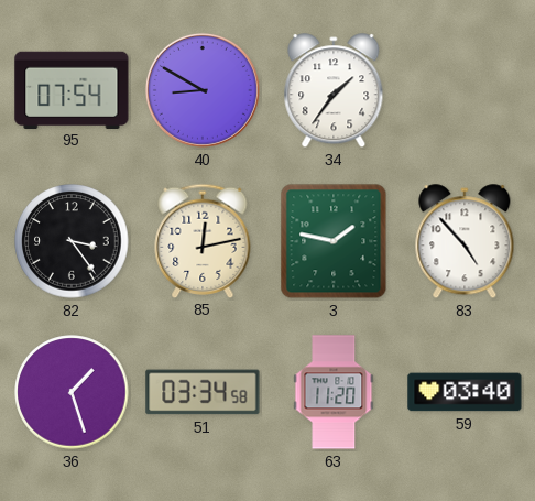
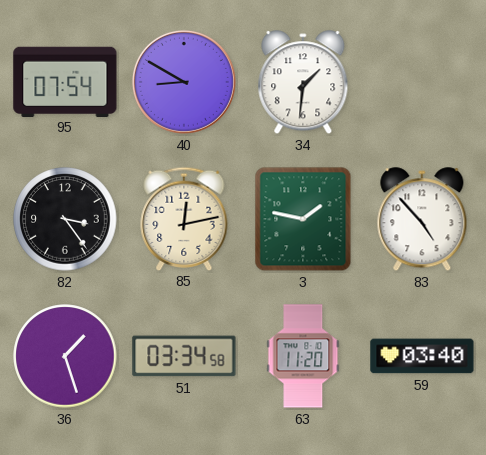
34: 1:36 -> 1:31 (303, 83)
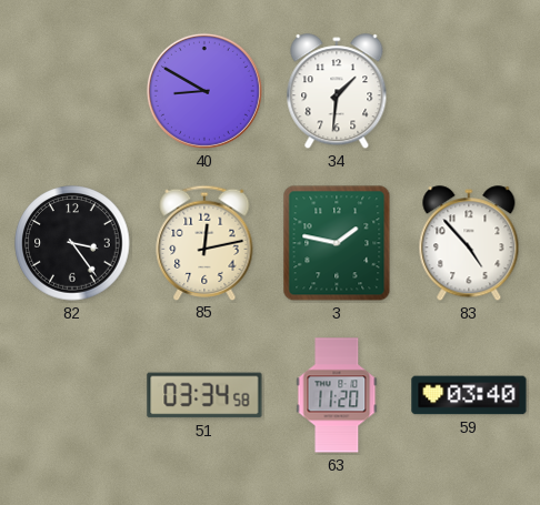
95: 07:54 -> none (65, 81)
36: 1:27 -> none (65, 356)
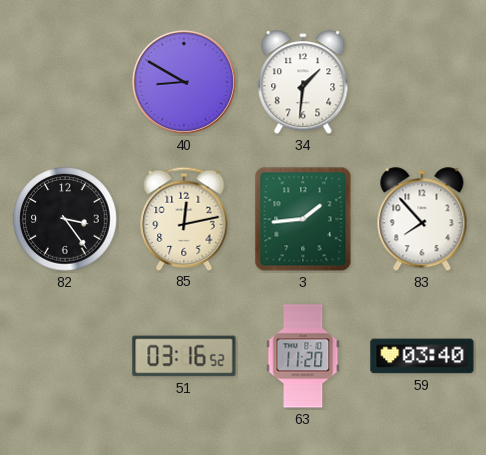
3: 1:47 -> 1:44 (303, 219)
83: 4:53 -> 7:53 (422, 220)
51: 03:34 -> 03:16 (184, 356)
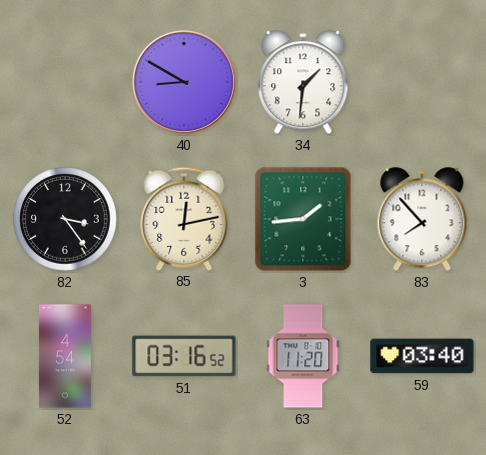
52: none -> 4:54 (65, 356)
